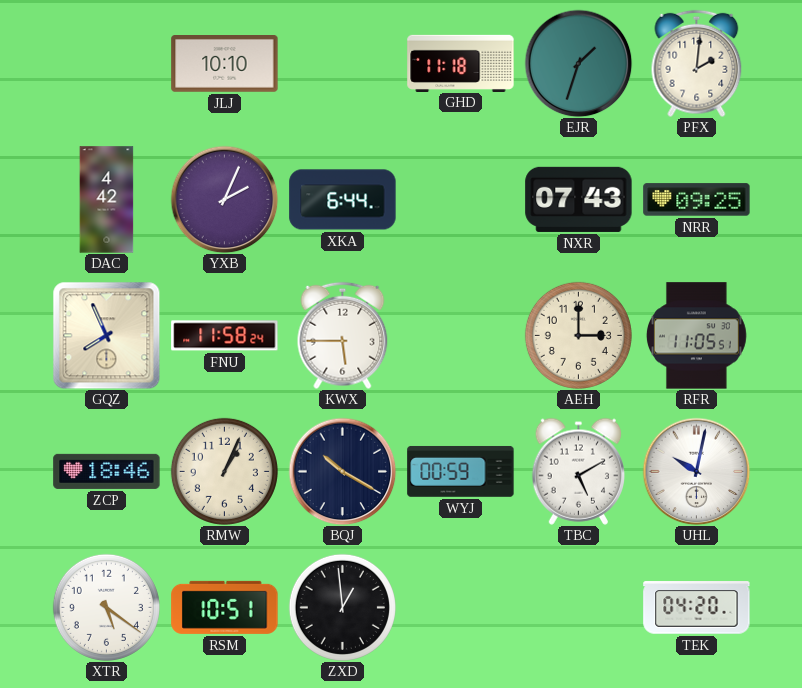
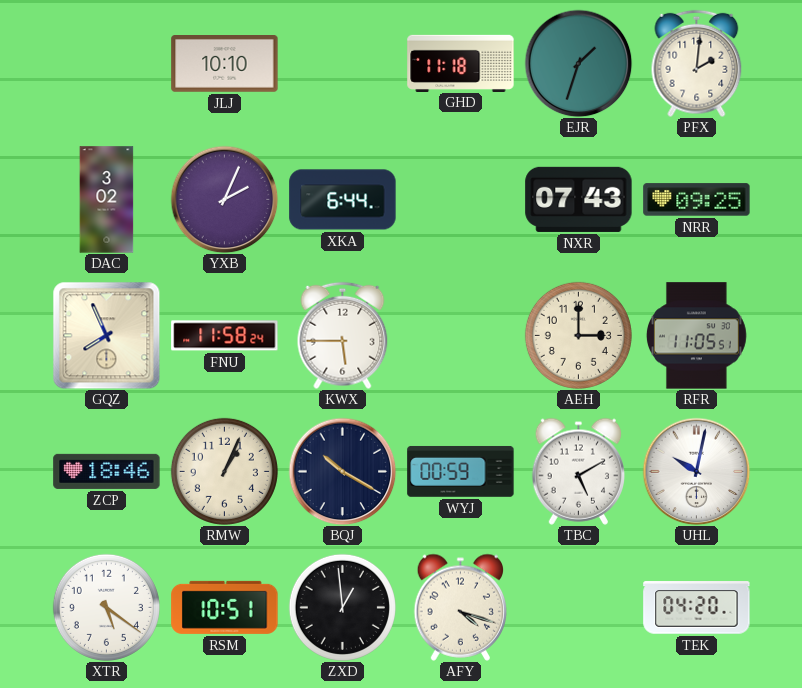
DAC: 4:42 -> 3:02 (107, 200)
AFY: none -> 4:18 (460, 607)
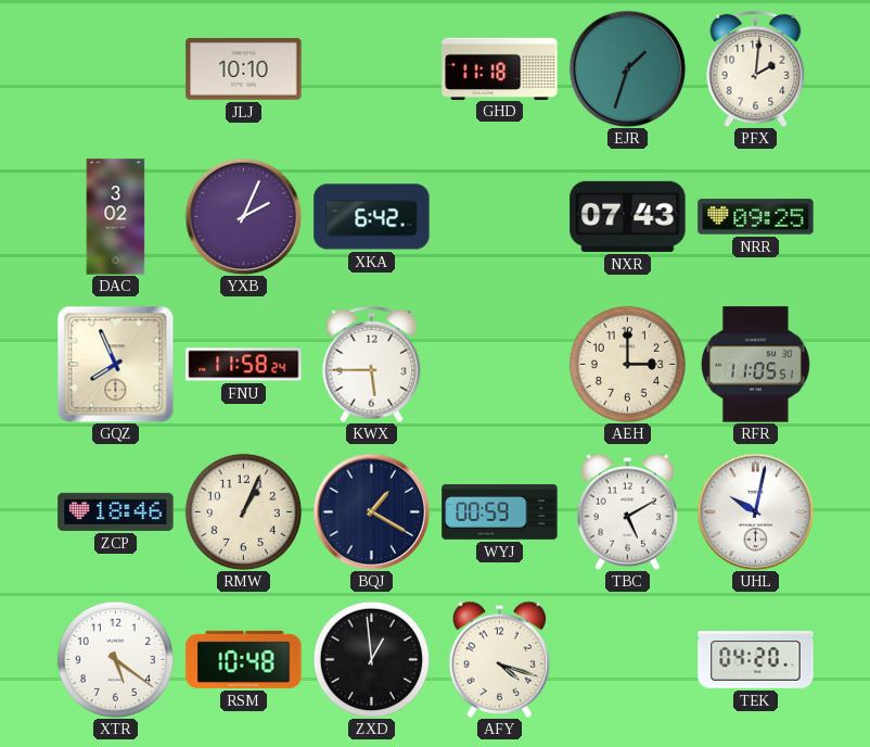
XKA: 6:44 -> 6:42 (372, 217)
BQJ: 10:20 -> 1:20 (371, 511)
RSM: 10:51 -> 10:48 (244, 659)
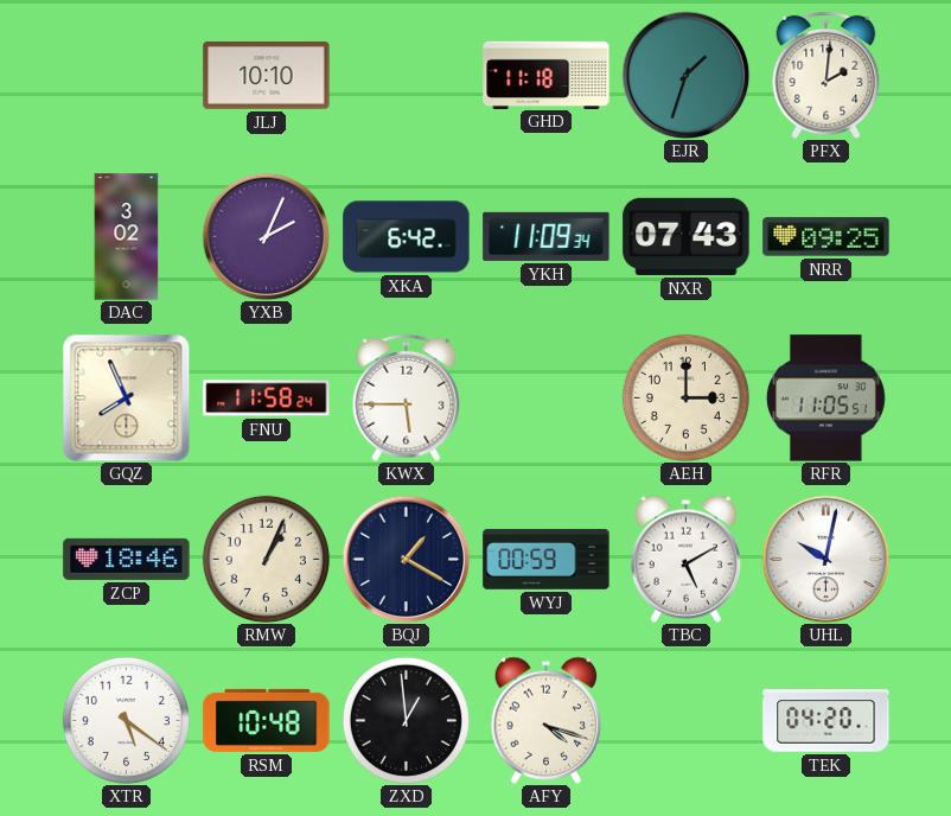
YKH: none -> 11:09 (547, 236)
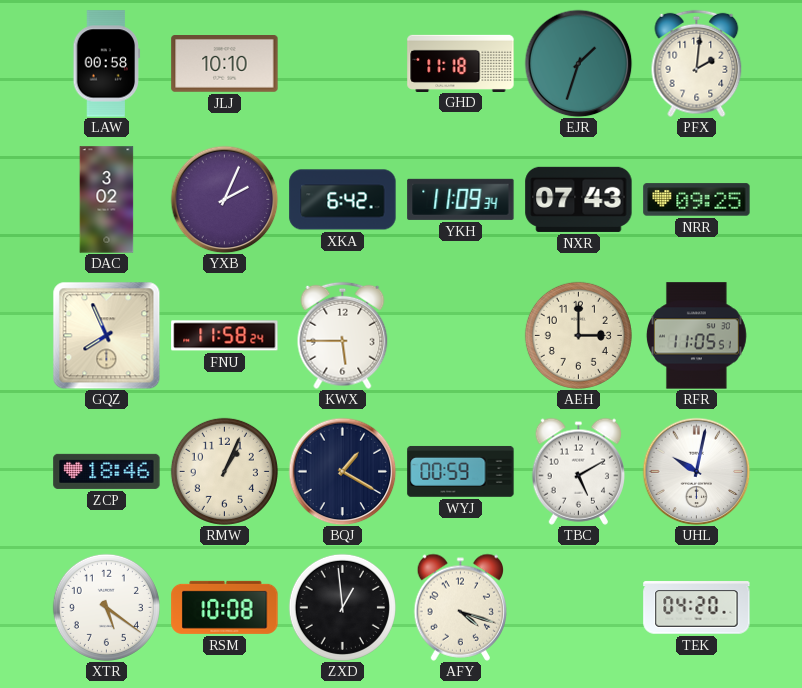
LAW: none -> 00:58 (107, 64)
RSM: 10:48 -> 10:08 (225, 607)
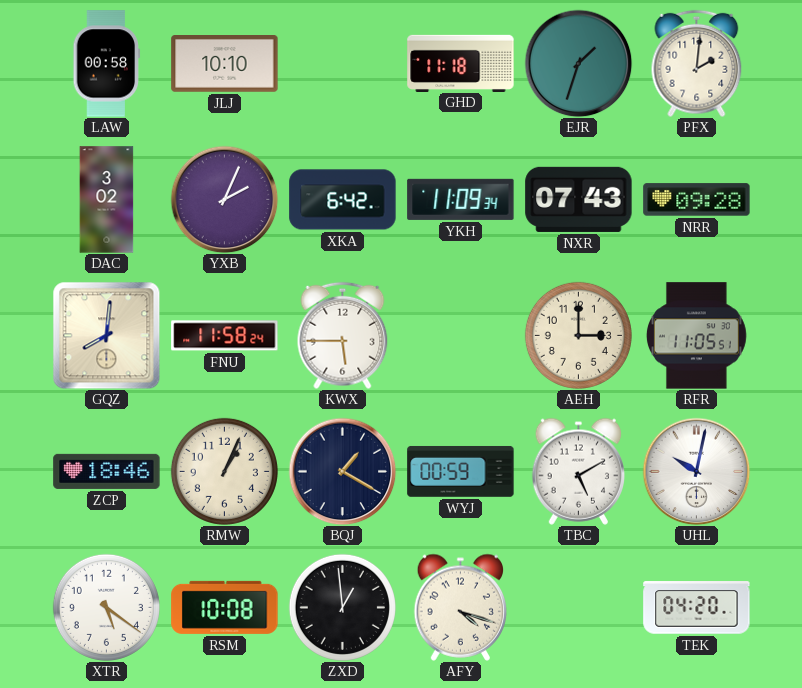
NRR: 09:25 -> 09:28 (697, 200)
GQZ: 7:56 -> 8:01 (106, 335)
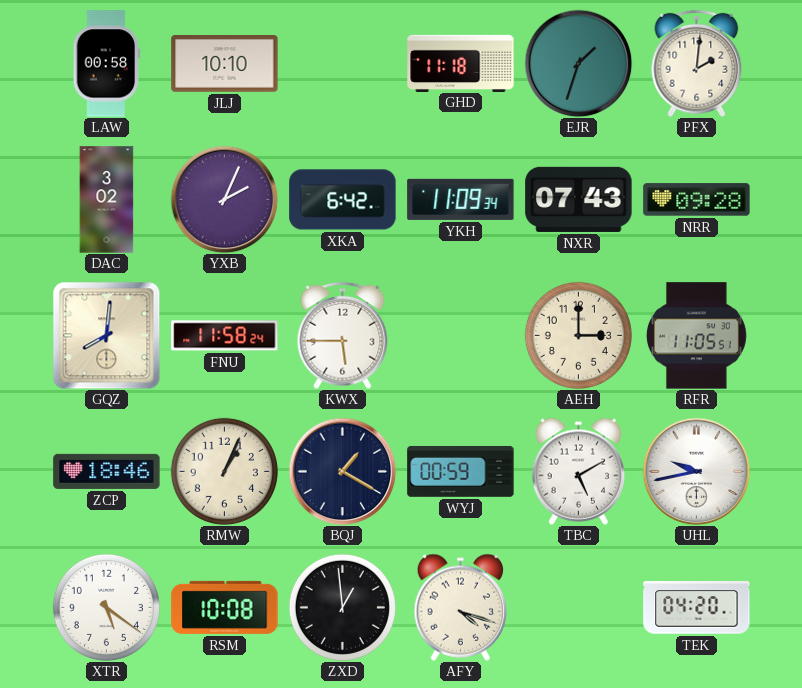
UHL: 10:02 -> 9:43 (696, 471)
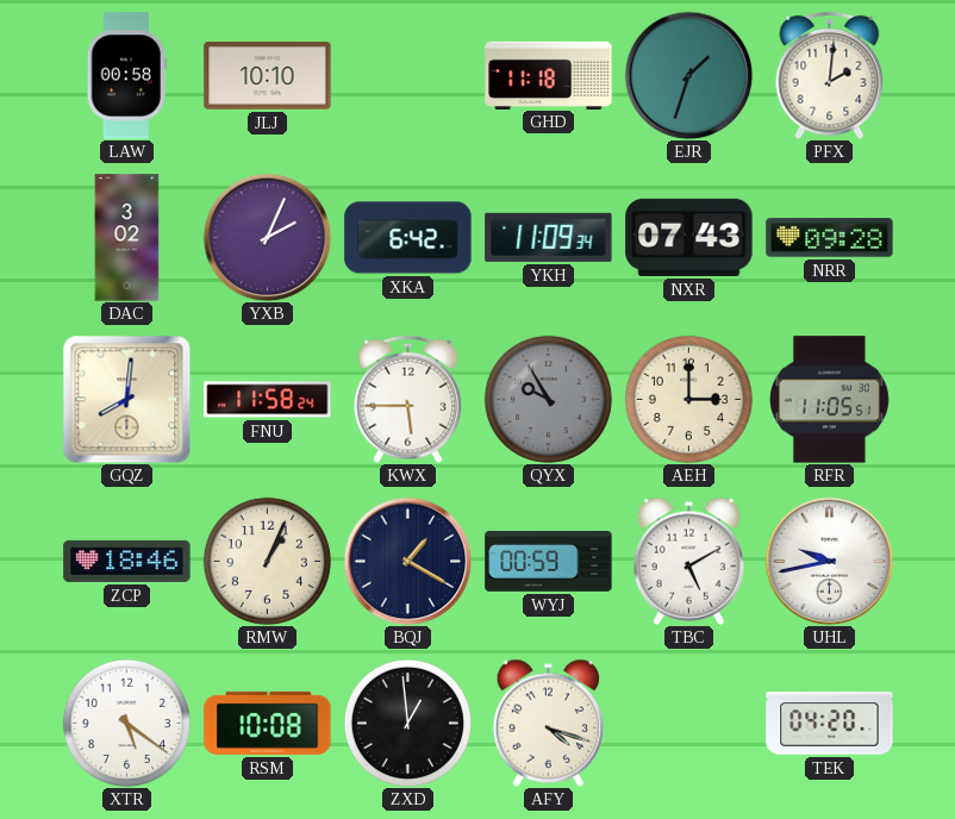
QYX: none -> 9:55 (548, 399)
